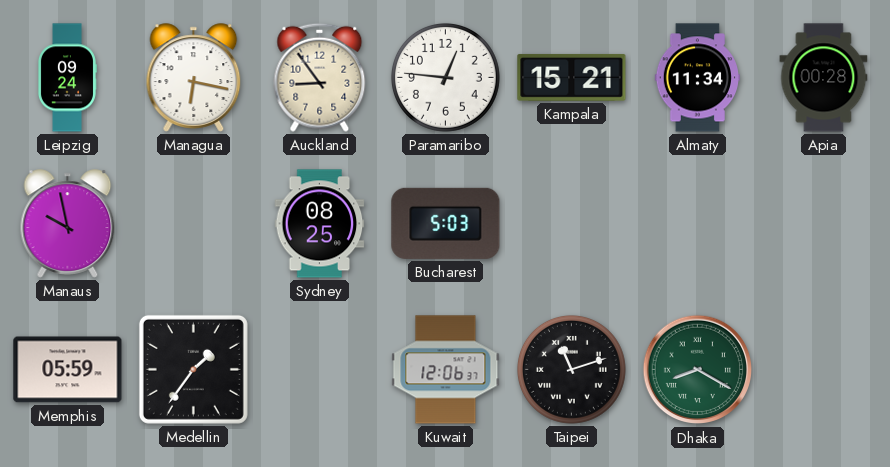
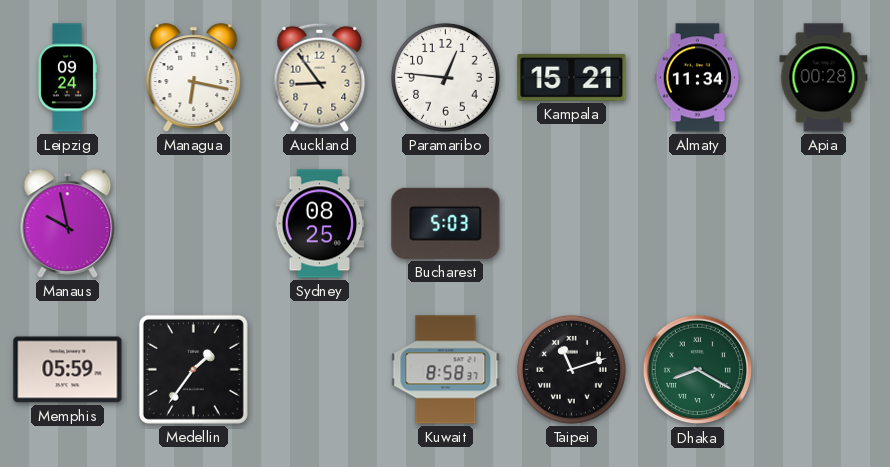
Kuwait: 12:06 -> 8:58 (446, 370)
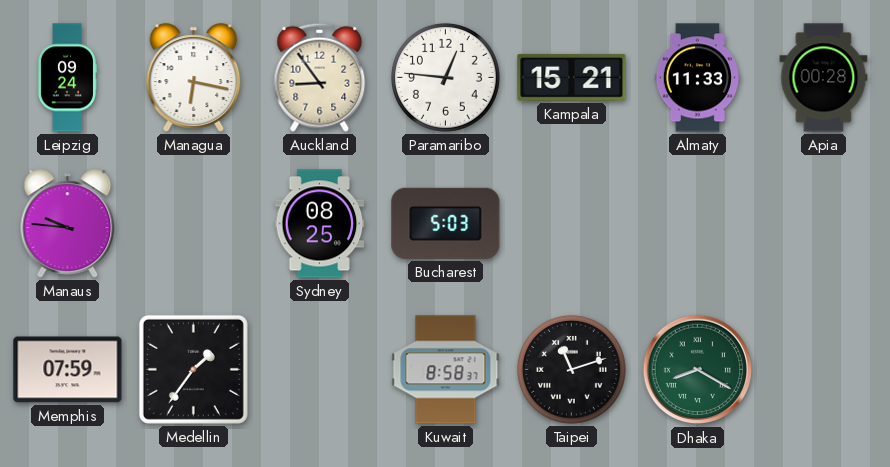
Almaty: 11:34 -> 11:33 (697, 78)
Manaus: 9:58 -> 9:46 (68, 224)
Memphis: 05:59 -> 07:59 (68, 370)
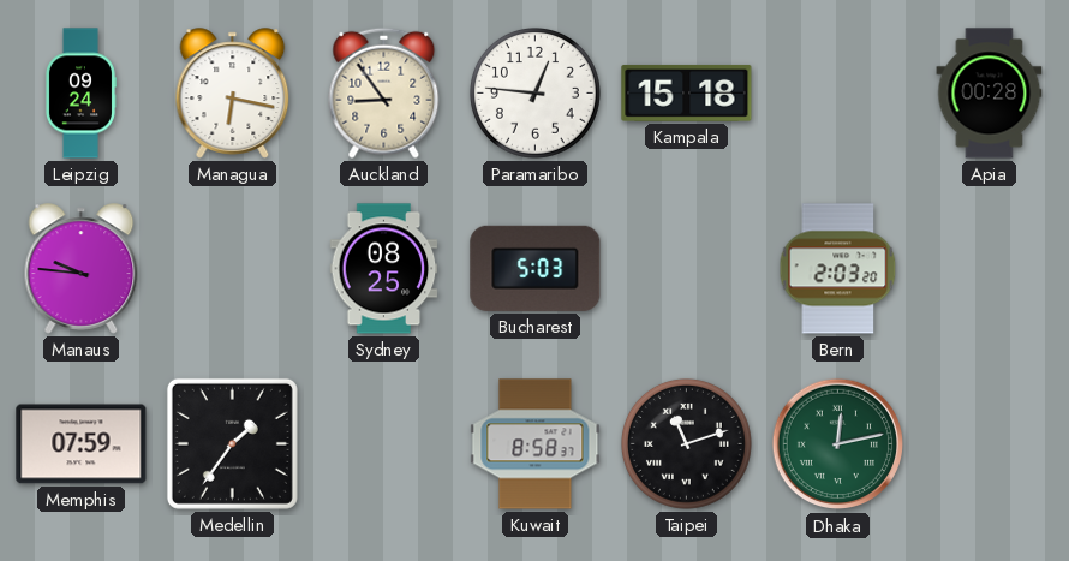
Kampala: 15:21 -> 15:18 (687, 92)
Almaty: 11:33 -> none (697, 78)
Bern: none -> 2:03 (838, 269)
Dhaka: 8:20 -> 12:13 (838, 444)
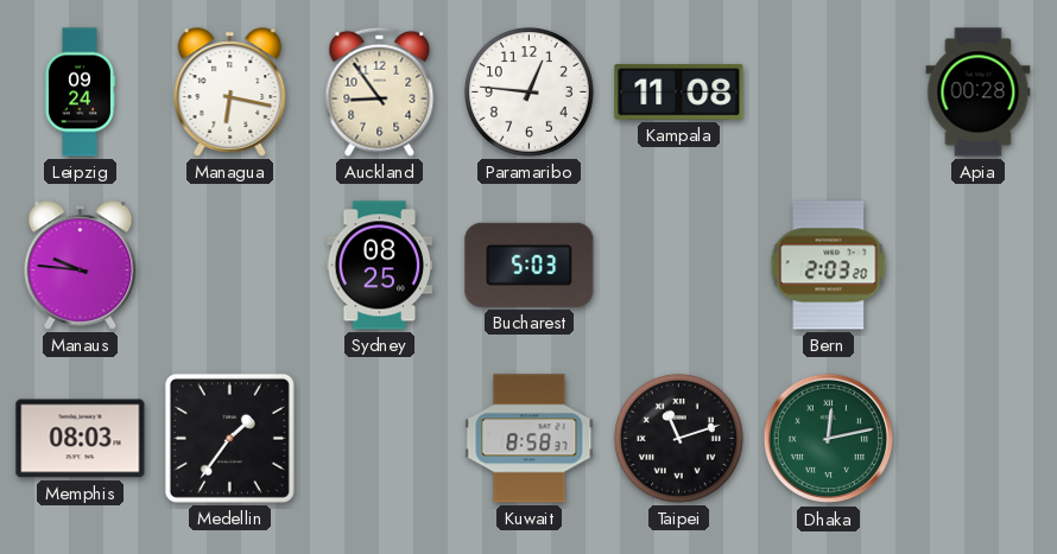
Kampala: 15:18 -> 11:08 (679, 91)
Memphis: 07:59 -> 08:03 (81, 439)
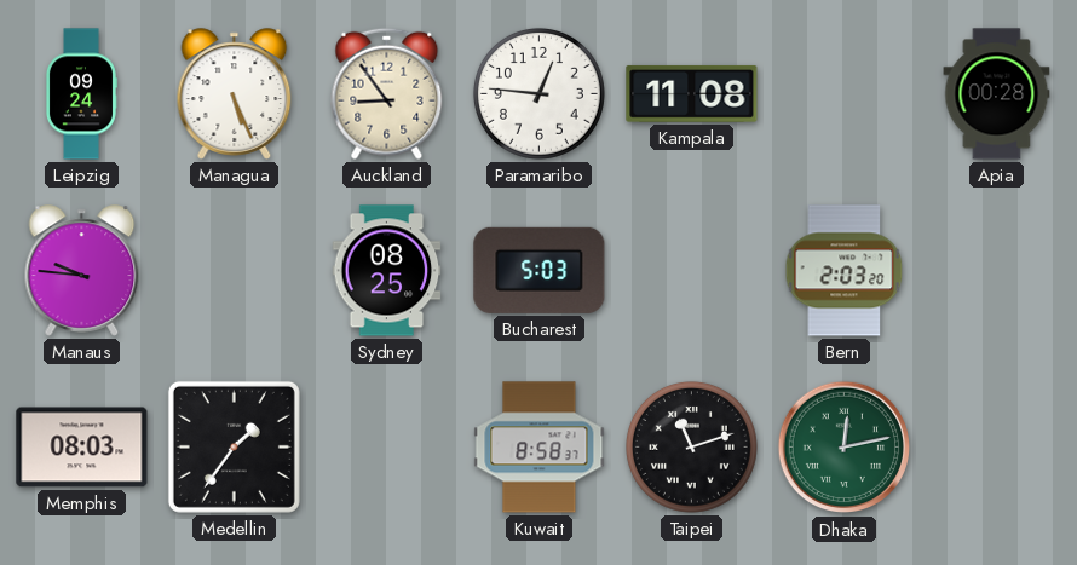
Managua: 6:17 -> 5:26 (235, 94)
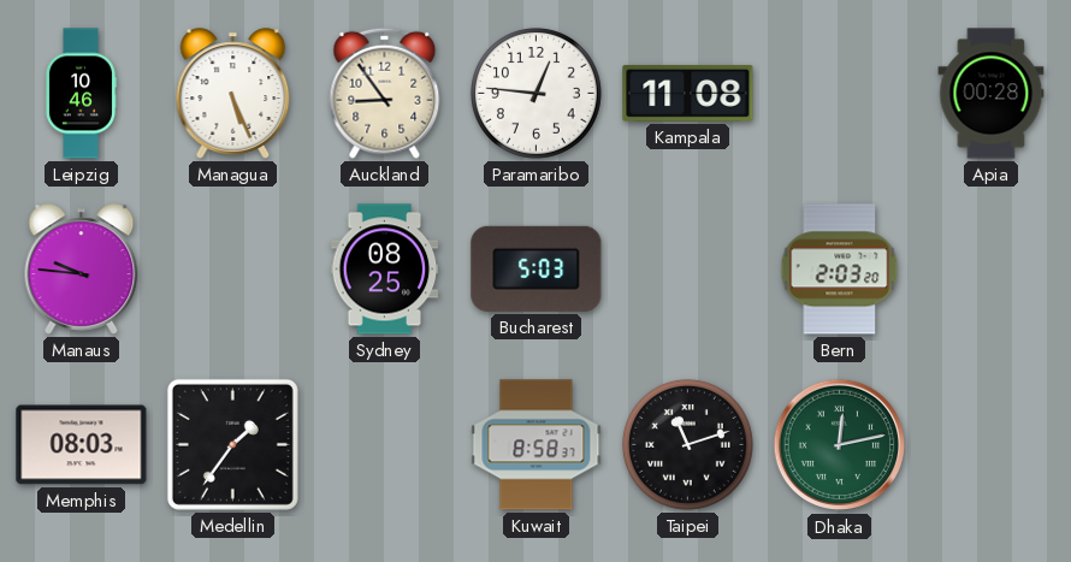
Leipzig: 09:24 -> 10:46 (81, 94)
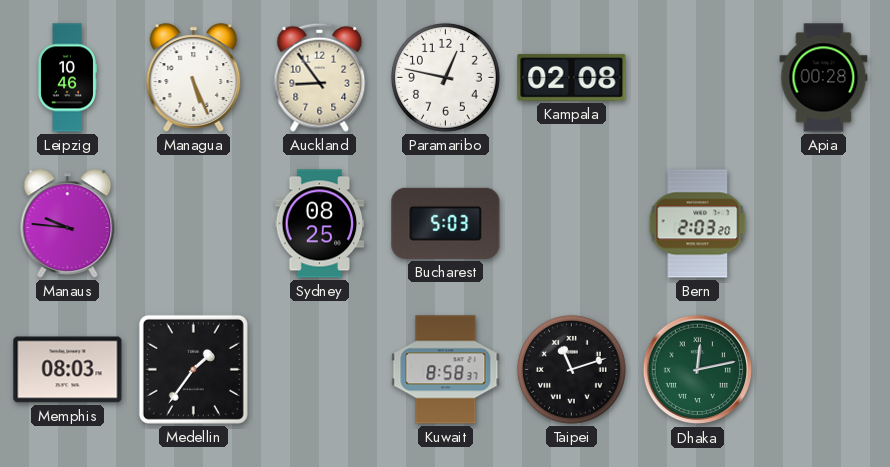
Paramaribo: 12:46 -> 12:47 (445, 77)
Kampala: 11:08 -> 02:08 (572, 77)
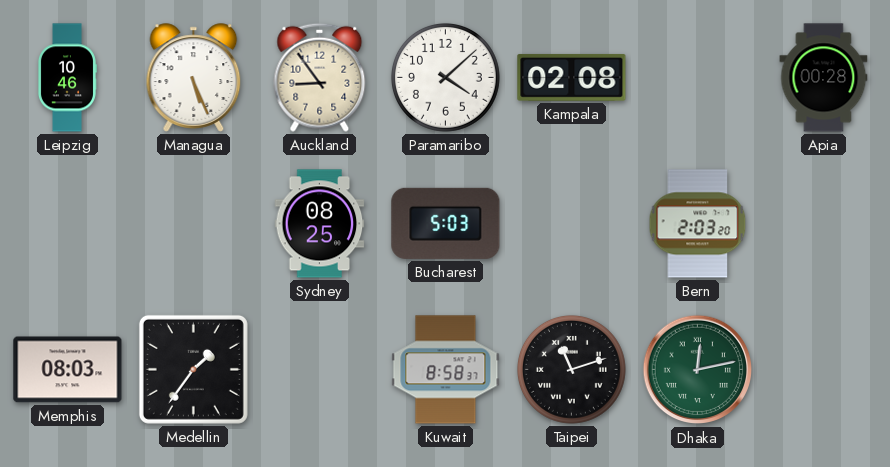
Paramaribo: 12:47 -> 4:08 (445, 77)
Manaus: 9:46 -> none (68, 224)
